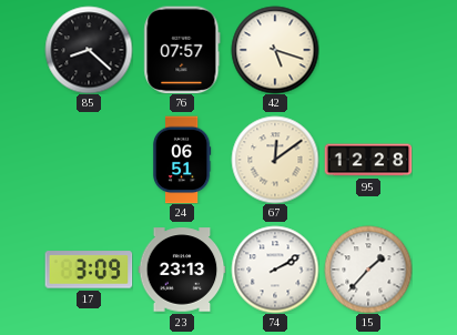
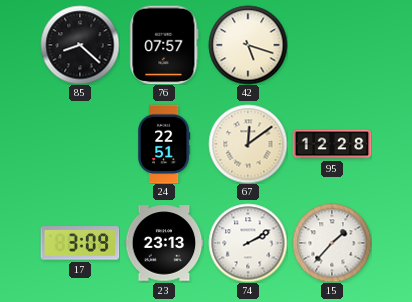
24: 06:51 -> 22:51 (164, 144)
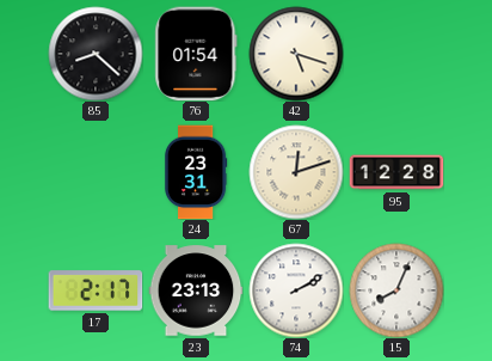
76: 07:57 -> 01:54 (196, 54)
24: 22:51 -> 23:31 (196, 172)
67: 12:09 -> 12:12 (296, 172)
17: 3:09 -> 2:17 (96, 290)
15: 1:37 -> 8:04 (396, 290)
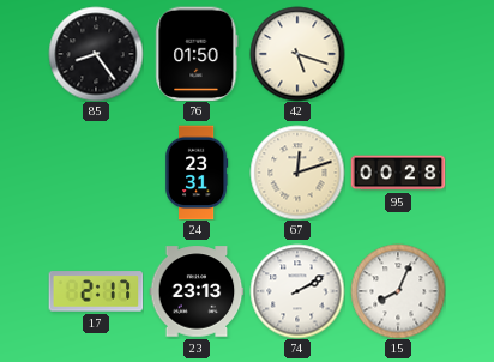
85: 8:22 -> 8:24 (96, 54)
76: 01:54 -> 01:50 (197, 54)
95: 12:28 -> 00:28 (398, 173)
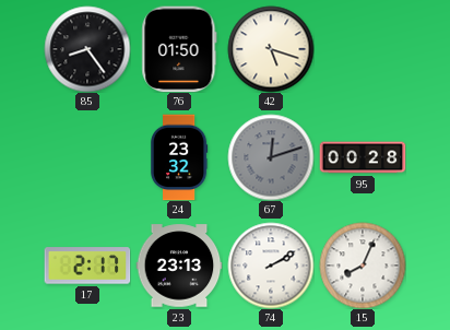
24: 23:31 -> 23:32 (179, 157)
67 dial: cream -> grey (271, 157)
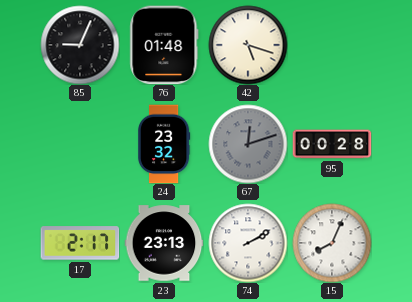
85: 8:24 -> 9:04 (80, 45)
76: 01:50 -> 01:48 (164, 45)
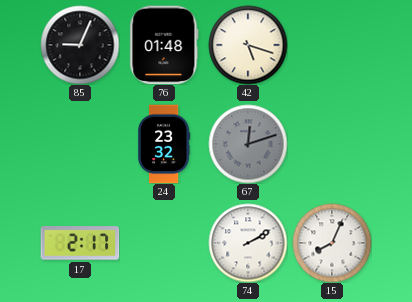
95: 00:28 -> none (332, 144)
23: 23:13 -> none (164, 243)
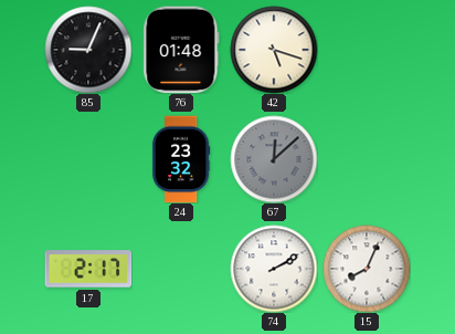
67: 12:12 -> 12:08 (274, 159)
